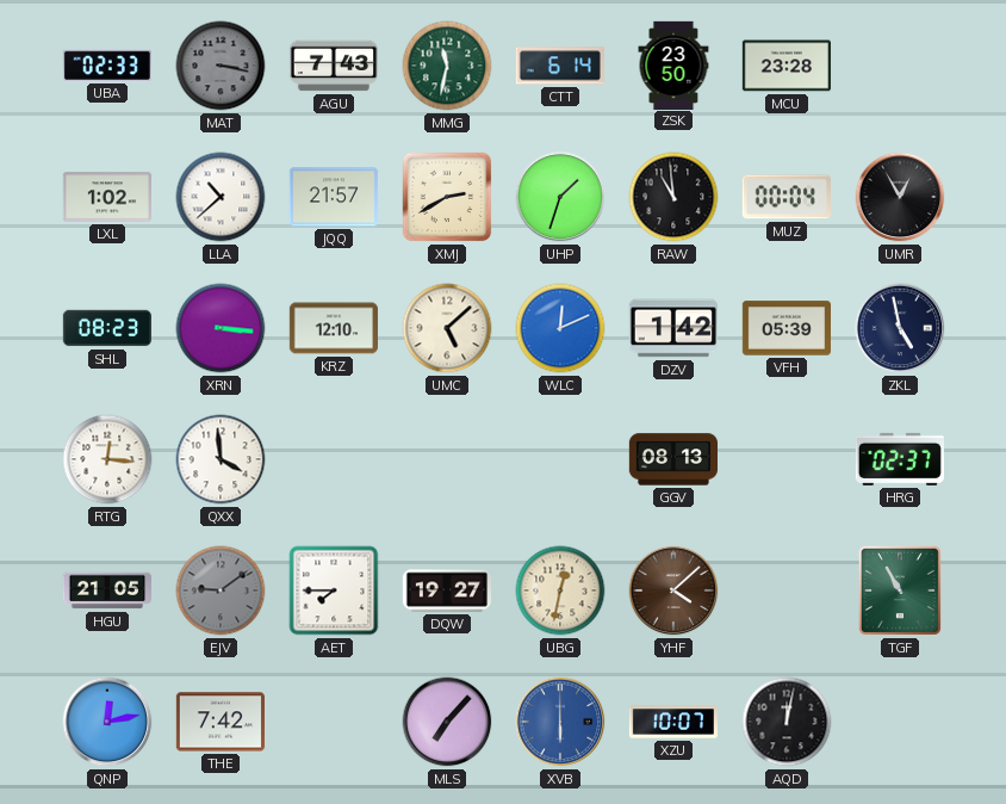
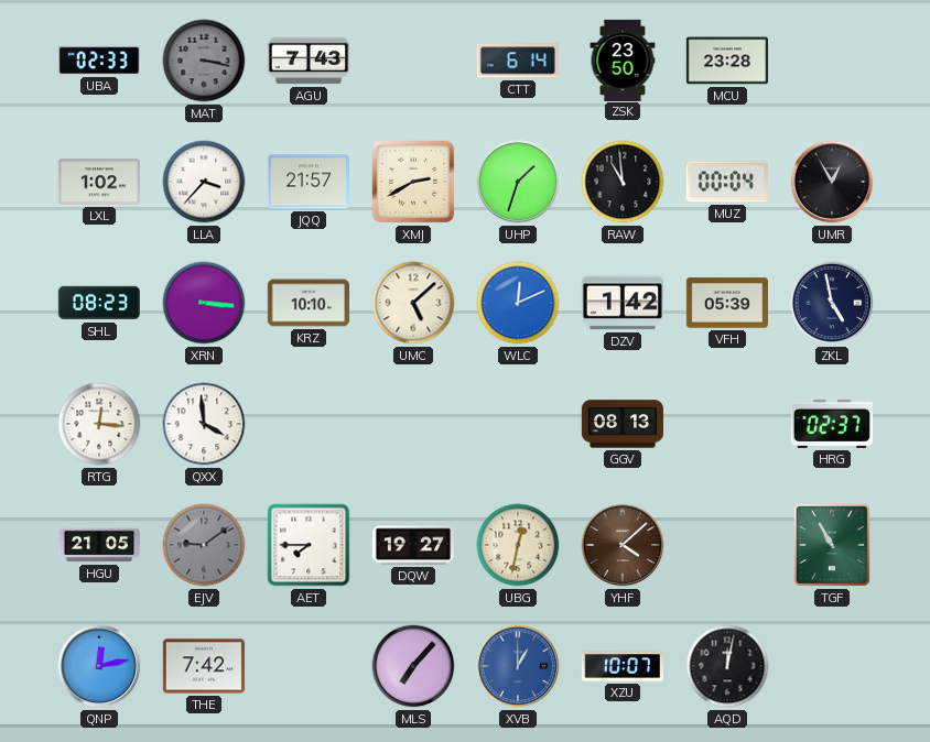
MMG: 11:32 -> none (447, 66)
LLA: 10:38 -> 3:37 (204, 182)
KRZ: 12:10 -> 10:10 (307, 303)
XVB: 6:00 -> 1:00 (518, 666)
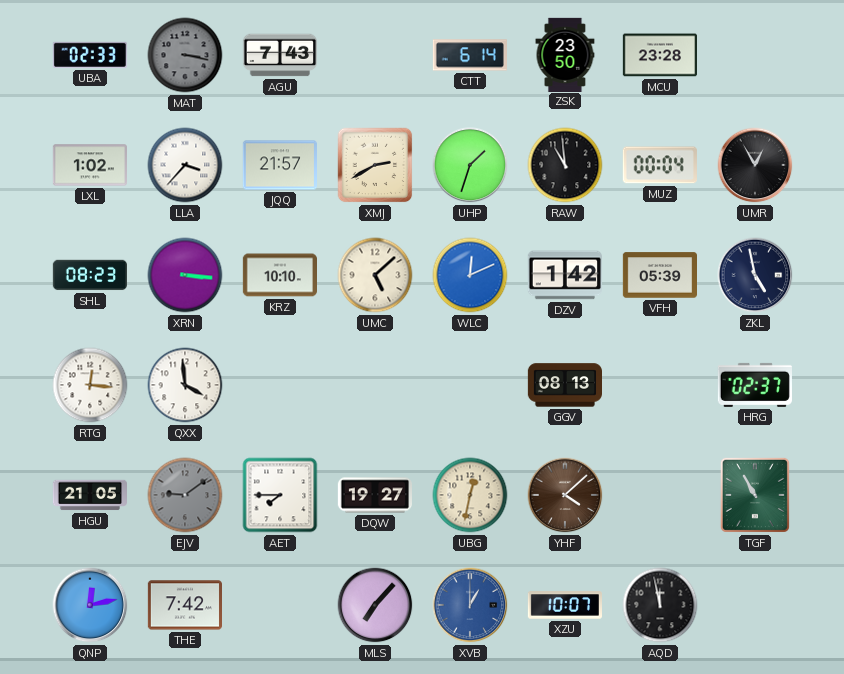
AQD: 12:02 -> 11:58 (660, 605)
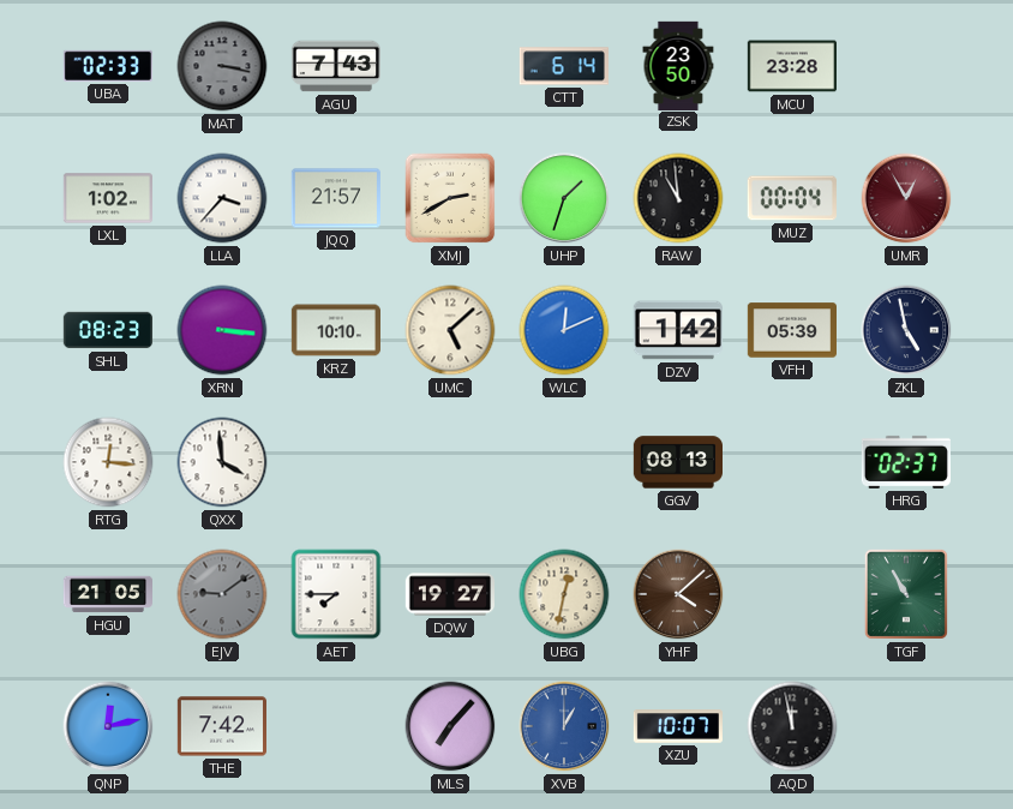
UMR dial: black -> burgundy (906, 198)
